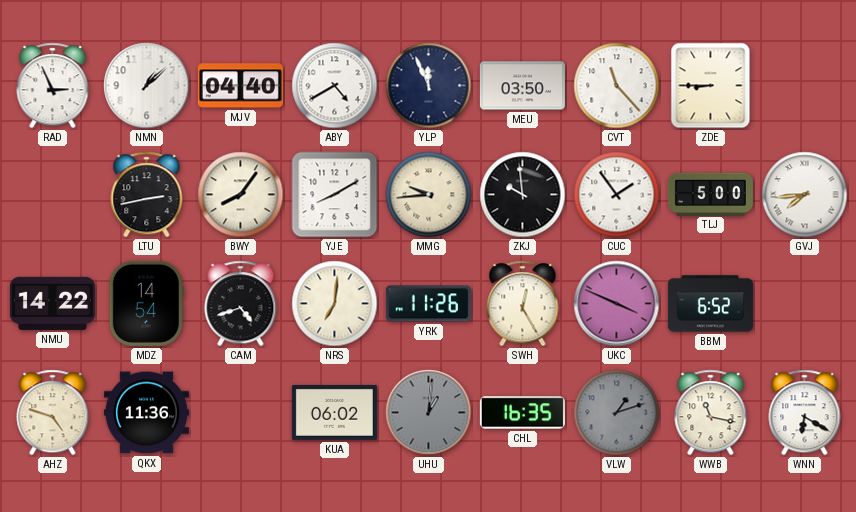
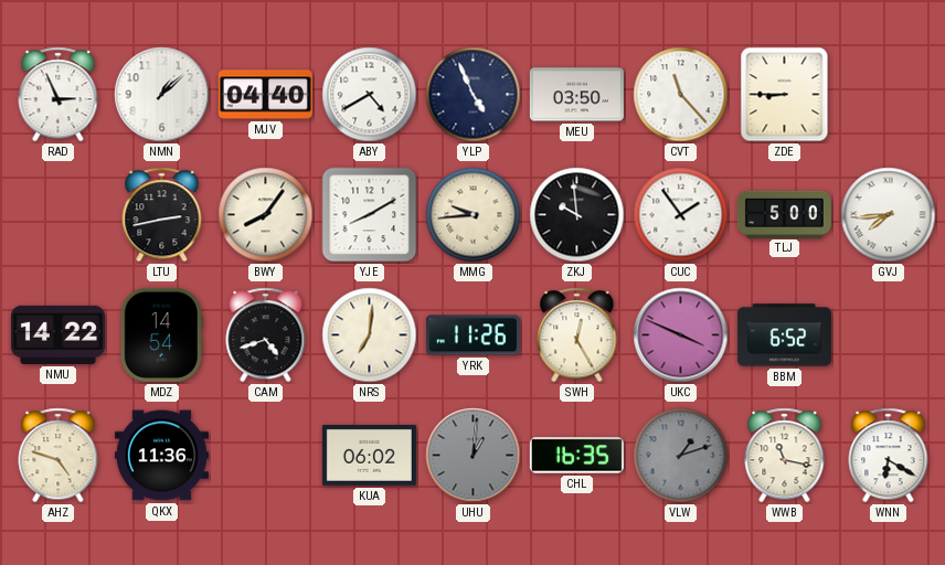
YLP: 11:56 -> 4:56 (474, 95)
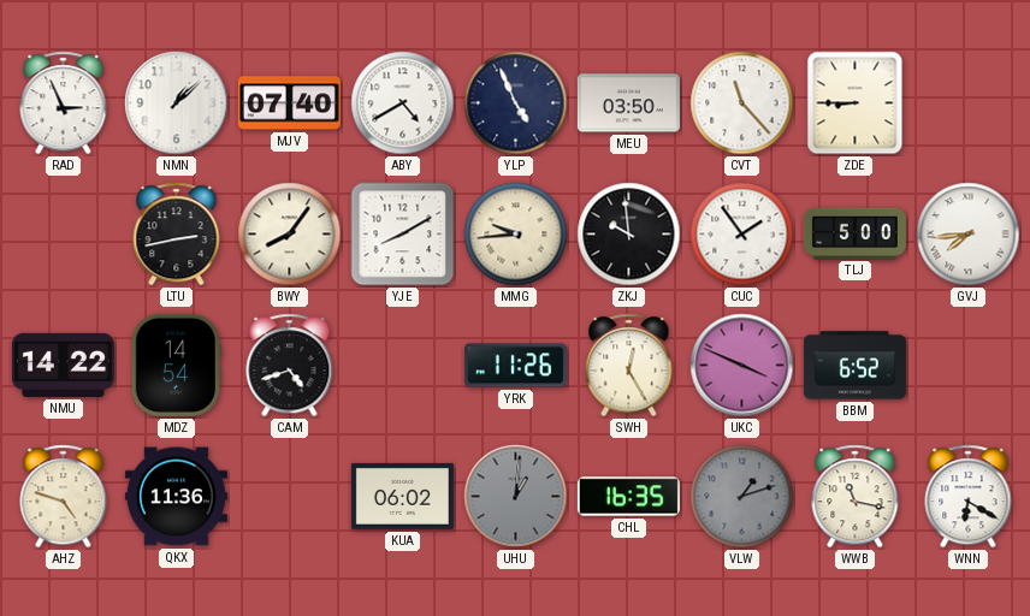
MJV: 04:40 -> 07:40 (289, 103)
NRS: 7:01 -> none (370, 335)
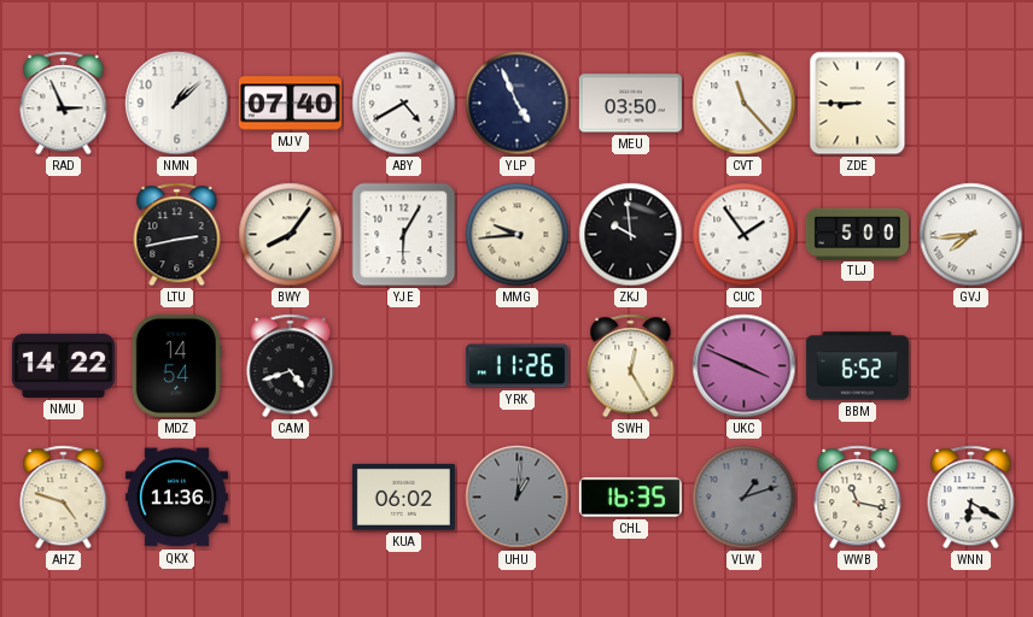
YJE: 8:10 -> 6:05 (404, 235)
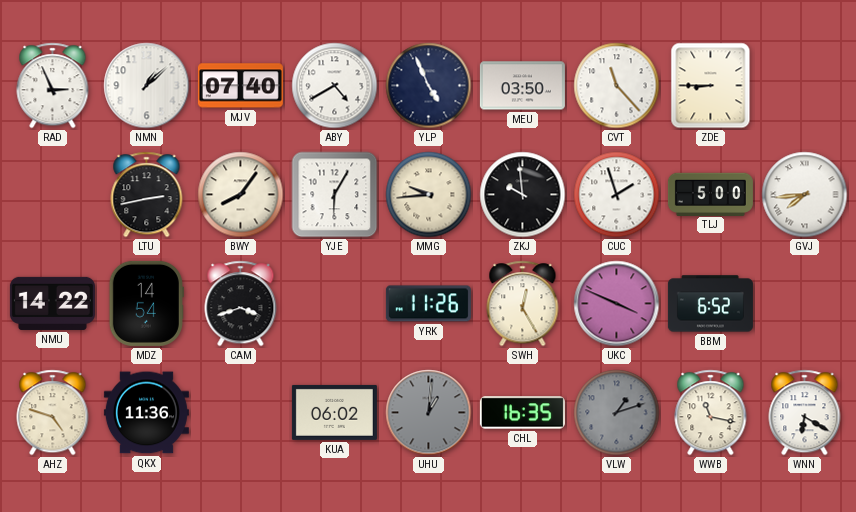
CUC: 1:54 -> 1:57 (617, 195)
CAM: 4:42 -> 3:42 (241, 304)
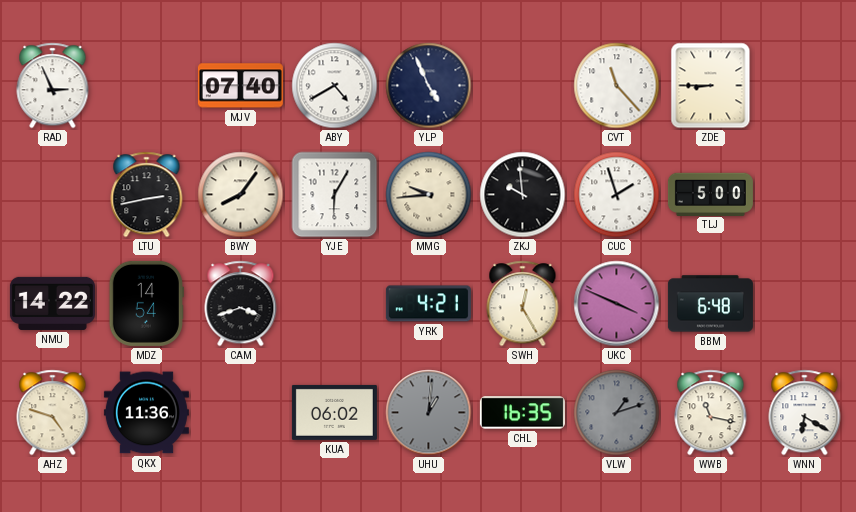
NMN: 1:08 -> none (147, 86)
MEU: 03:50 -> none (522, 86)
GVJ: 7:44 -> none (805, 195)
YRK: 11:26 -> 4:21 (428, 304)
BBM: 6:52 -> 6:48 (710, 304)
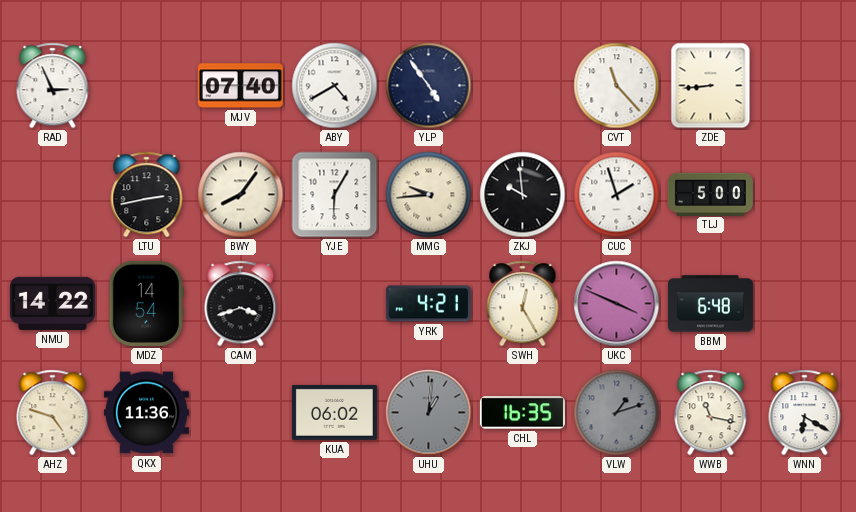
YLP: 4:56 -> 4:54 (429, 86)
ZDE: 8:45 -> 8:44 (711, 86)
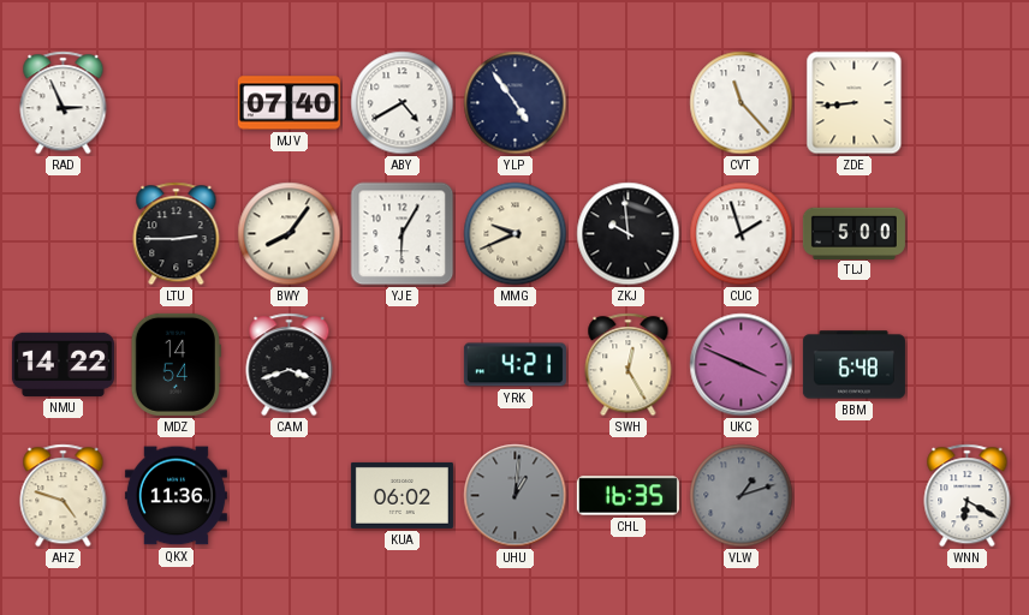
LTU: 2:43 -> 2:45 (177, 234)
MMG: 9:44 -> 9:41 (516, 234)
WWB: 11:17 -> none (711, 413)
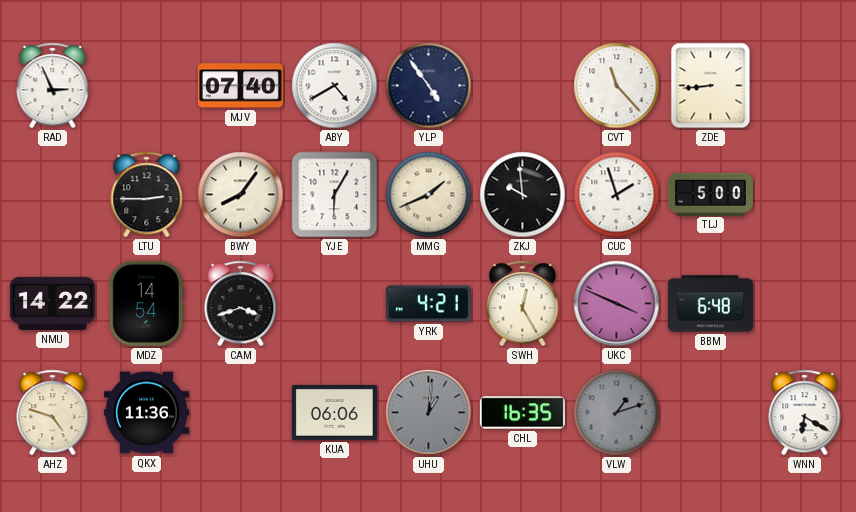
MMG: 9:41 -> 1:41 (429, 195)
KUA: 06:02 -> 06:06 (334, 412)
